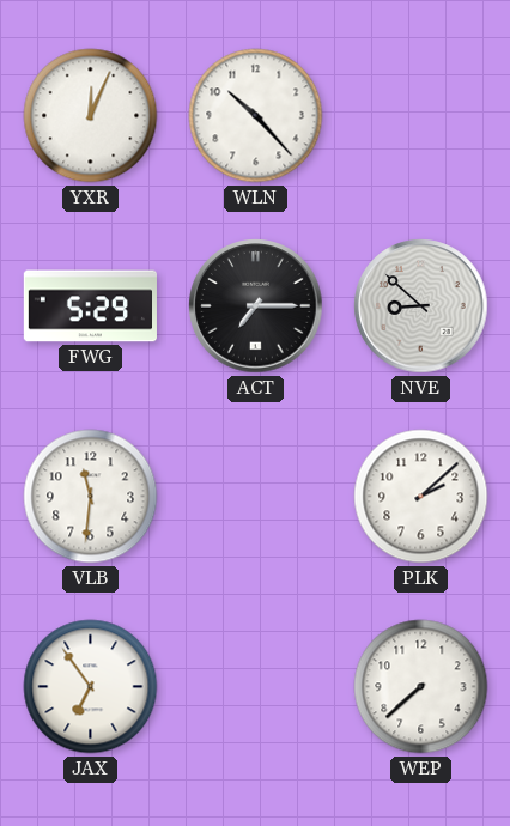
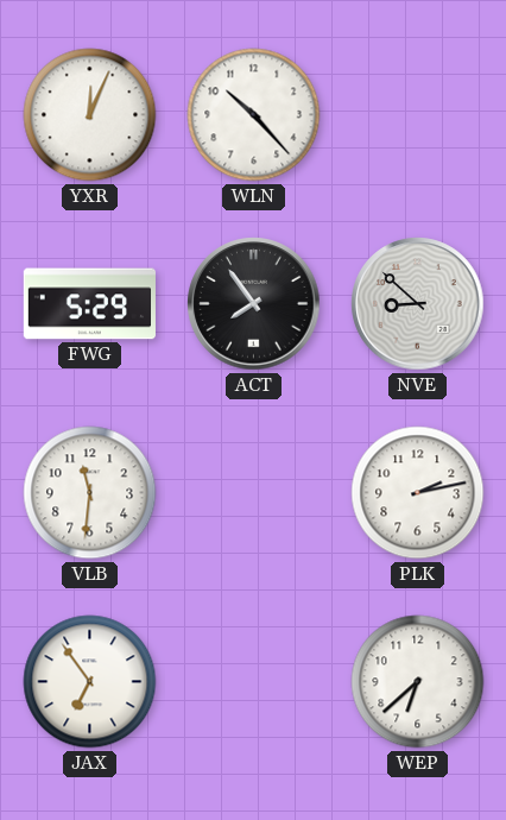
ACT: 7:15 -> 7:54 (254, 304)
PLK: 2:08 -> 2:13 (418, 493)
WEP: 7:38 -> 6:38 (418, 682)
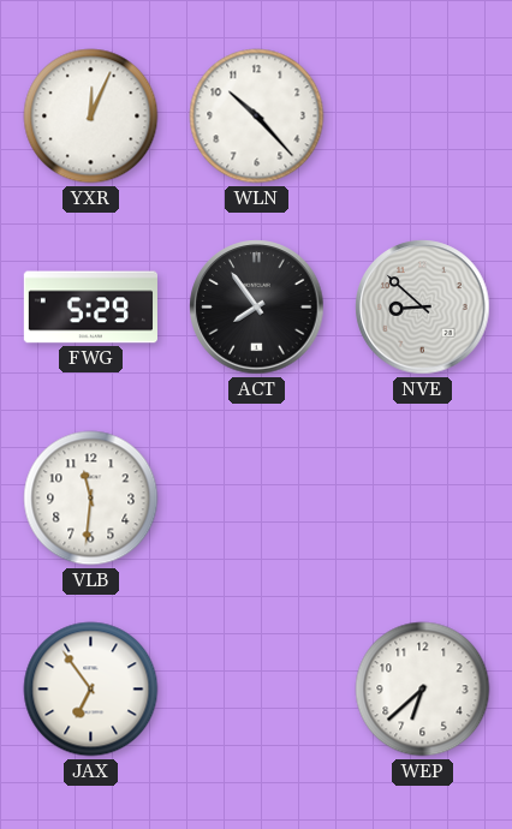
PLK: 2:13 -> none (418, 493)
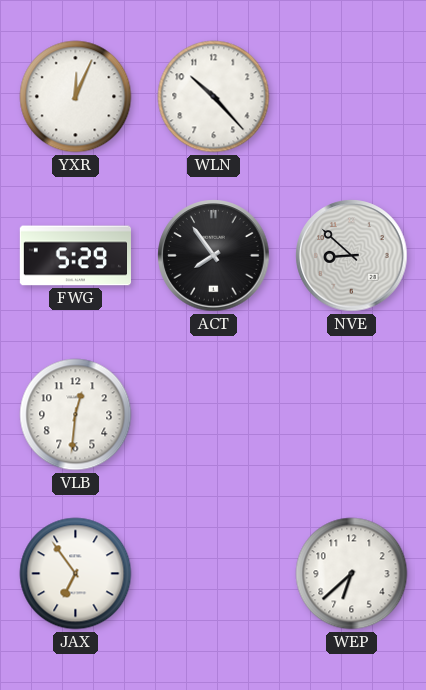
VLB: 11:31 -> 12:31 (76, 415)
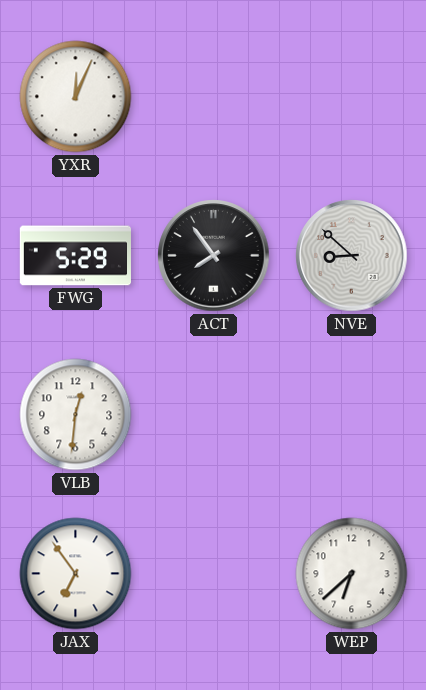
WLN: 10:23 -> none (214, 97)
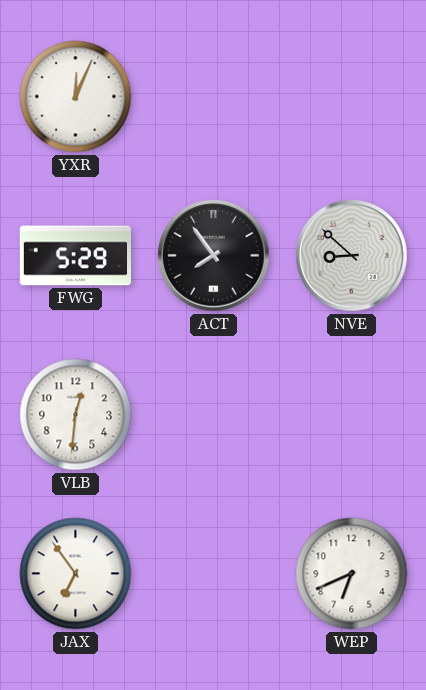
WEP: 6:38 -> 6:41 (352, 574)
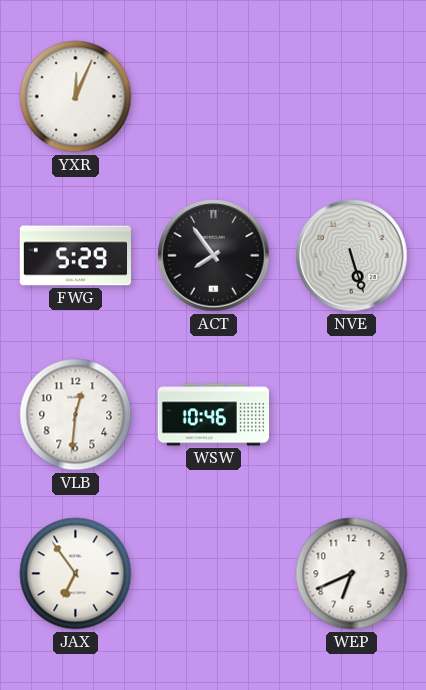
NVE: 8:52 -> 5:27 (352, 256)
WSW: none -> 10:46 (213, 415)
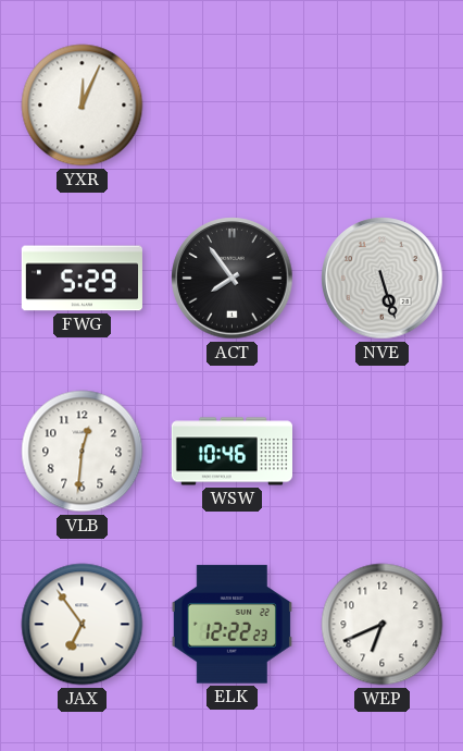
ELK: none -> 12:22 (231, 625)
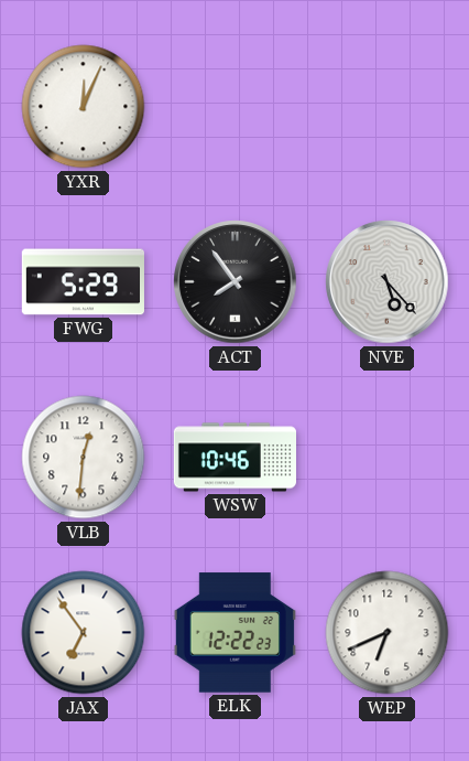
NVE: 5:27 -> 5:23 (388, 282)
